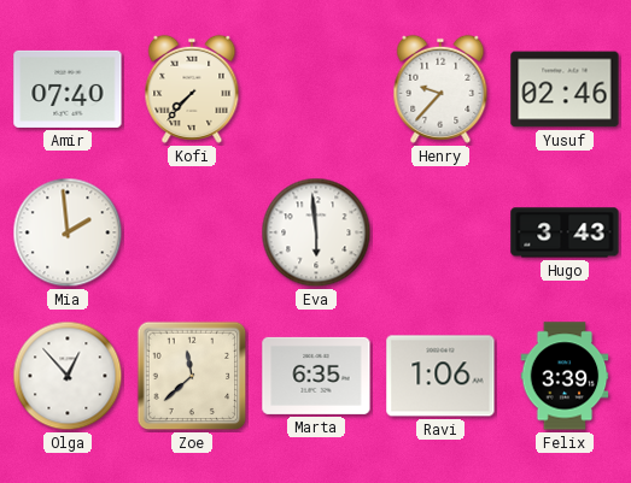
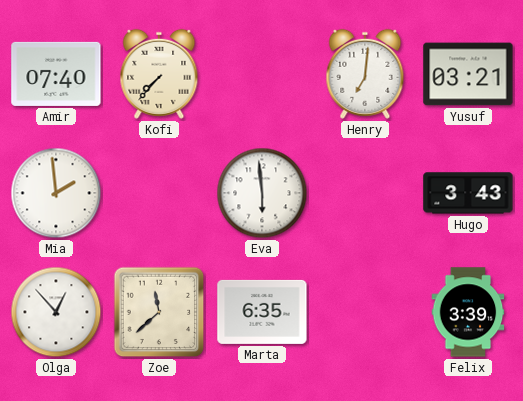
Henry: 9:37 -> 7:01 (365, 74)
Yusuf: 02:46 -> 03:21 (468, 74)
Ravi: 1:06 -> none (440, 376)
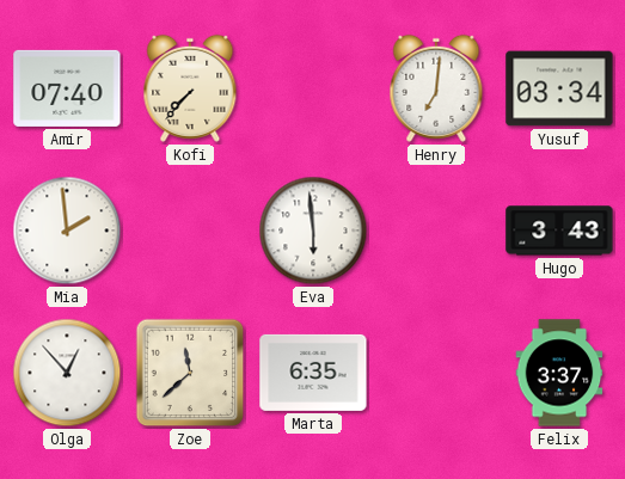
Yusuf: 03:21 -> 03:34 (559, 88)
Felix: 3:39 -> 3:37 (559, 373)
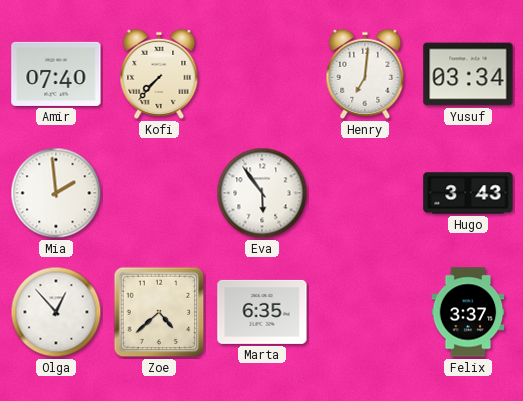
Eva: 5:59 -> 5:54 (262, 193)
Zoe: 11:38 -> 4:38 (159, 312)
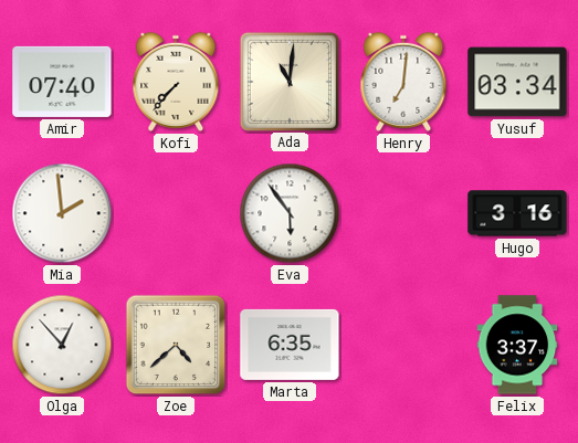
Ada: none -> 11:01 (288, 81)
Hugo: 3:43 -> 3:16 (517, 213)
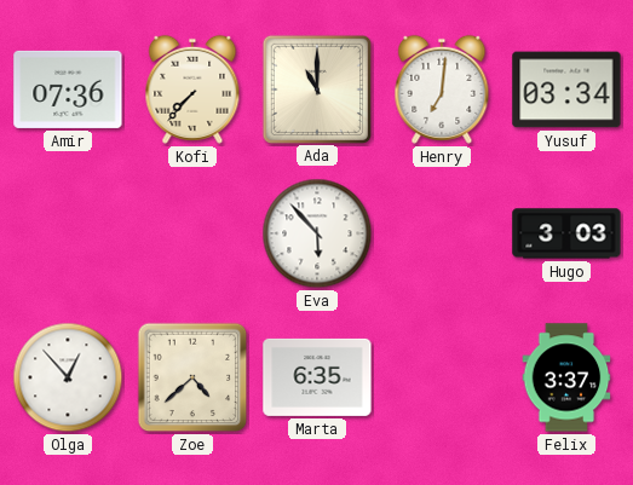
Amir: 07:40 -> 07:36 (68, 90)
Ada: 11:01 -> 11:00 (316, 88)
Mia: 1:59 -> none (62, 213)
Eva: 5:54 -> 5:53 (317, 233)
Hugo: 3:16 -> 3:03 (566, 233)
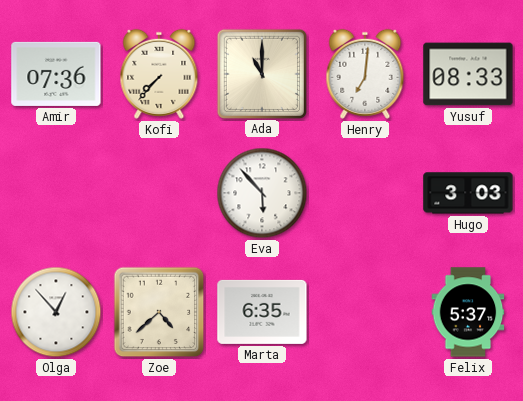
Yusuf: 03:34 -> 08:33 (468, 74)
Felix: 3:37 -> 5:37 (468, 312)
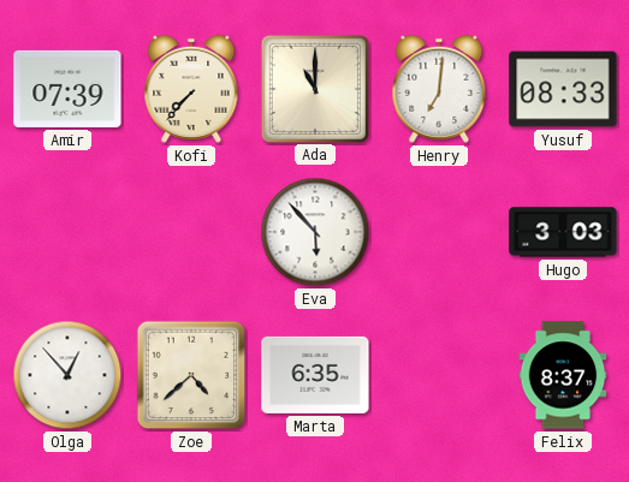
Amir: 07:36 -> 07:39 (67, 89)
Felix: 5:37 -> 8:37 (563, 375)
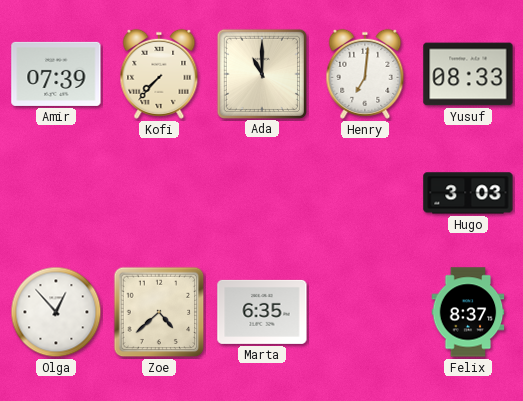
Eva: 5:53 -> none (315, 232)
